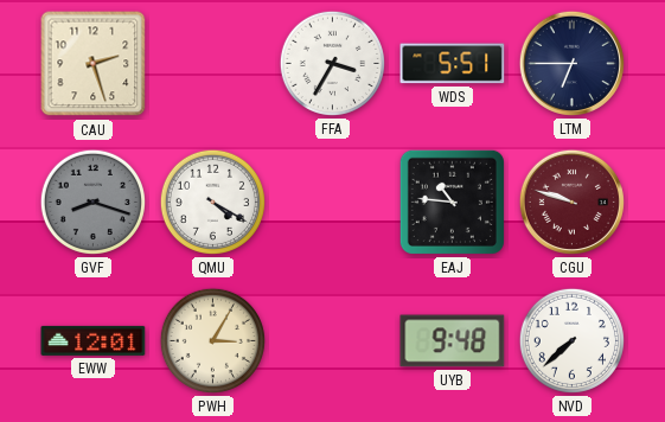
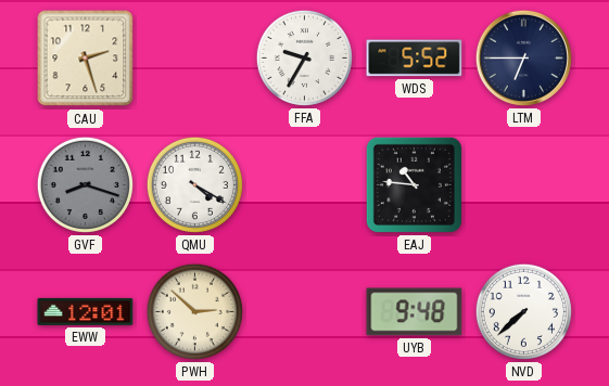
FFA: 3:35 -> 9:35 (304, 57)
WDS: 5:51 -> 5:52 (415, 59)
CGU: 9:48 -> none (571, 202)
PWH: 3:05 -> 2:52 (194, 311)
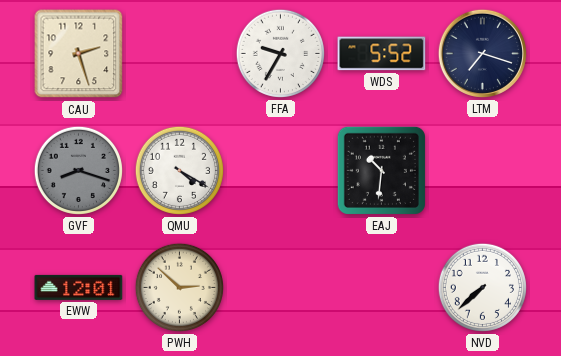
LTM: 6:45 -> 7:18 (482, 53)
EAJ: 10:46 -> 10:31 (381, 170)
UYB: 9:48 -> none (415, 312)
